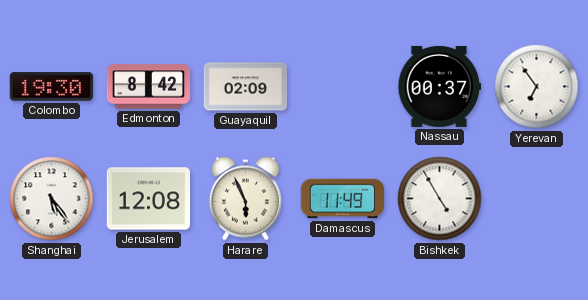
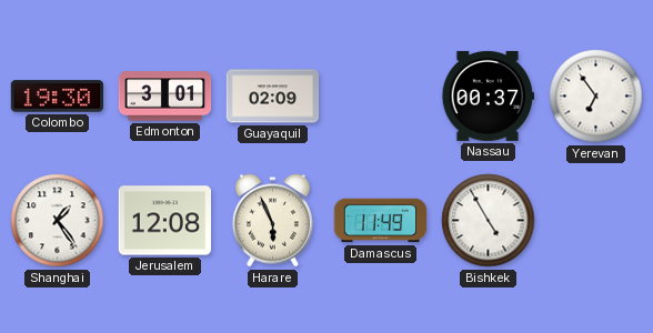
Edmonton: 8:42 -> 3:01 (165, 97)
Shanghai: 5:24 -> 1:24 (58, 221)
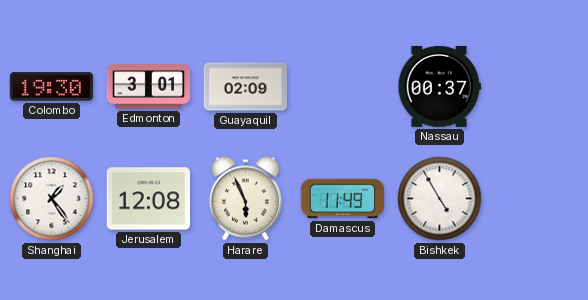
Yerevan: 6:54 -> none (596, 97)
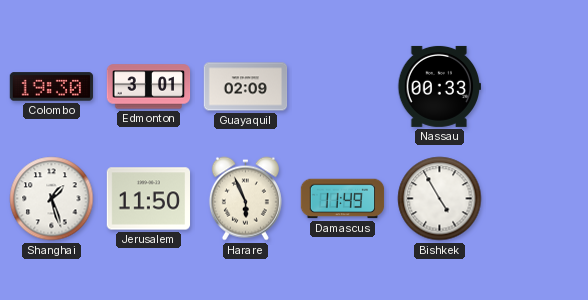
Nassau: 00:37 -> 00:33 (440, 86)
Shanghai: 1:24 -> 1:27 (52, 199)
Jerusalem: 12:08 -> 11:50 (149, 199)
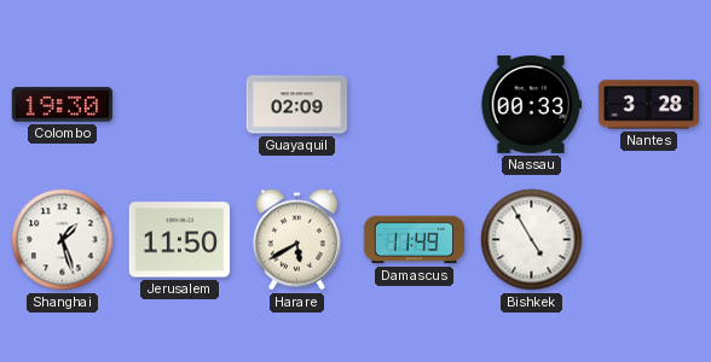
Edmonton: 3:01 -> none (149, 87)
Nantes: none -> 3:28 (649, 105)
Harare: 5:56 -> 5:40 (296, 240)
